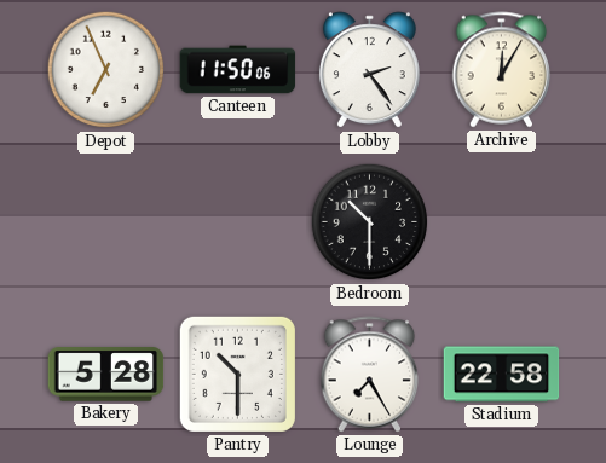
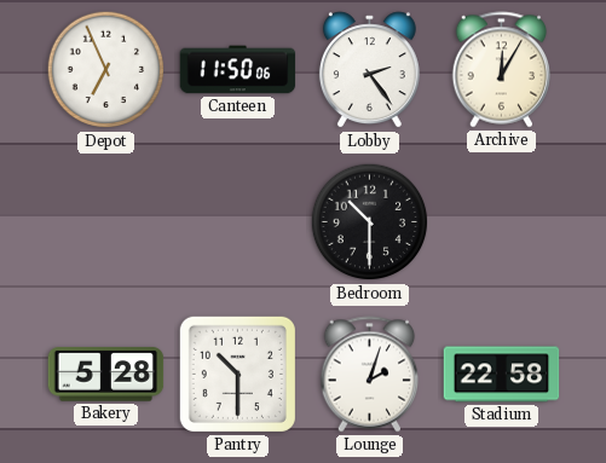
Lounge: 7:25 -> 2:03 (370, 375)
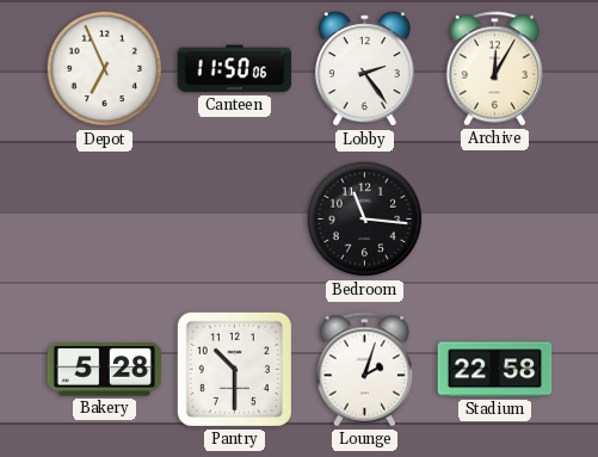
Bedroom: 10:30 -> 11:16 (365, 220)
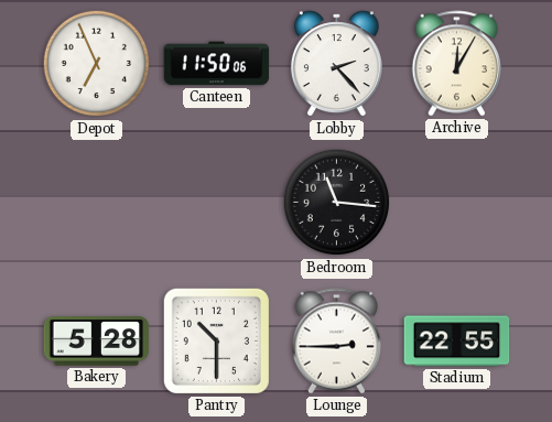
Lobby: 2:24 -> 2:23 (336, 64)
Lounge: 2:03 -> 2:45 (337, 342)
Stadium: 22:58 -> 22:55 (457, 342)
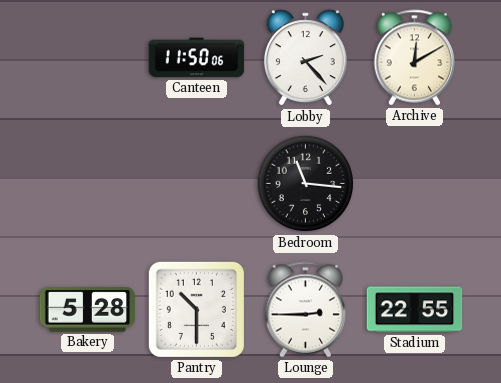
Depot: 6:56 -> none (97, 64)
Archive: 12:05 -> 12:10 (415, 58)
